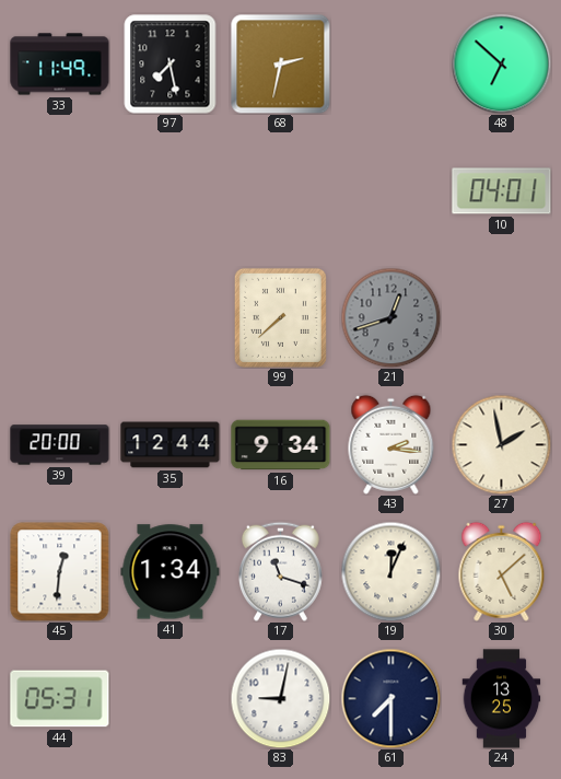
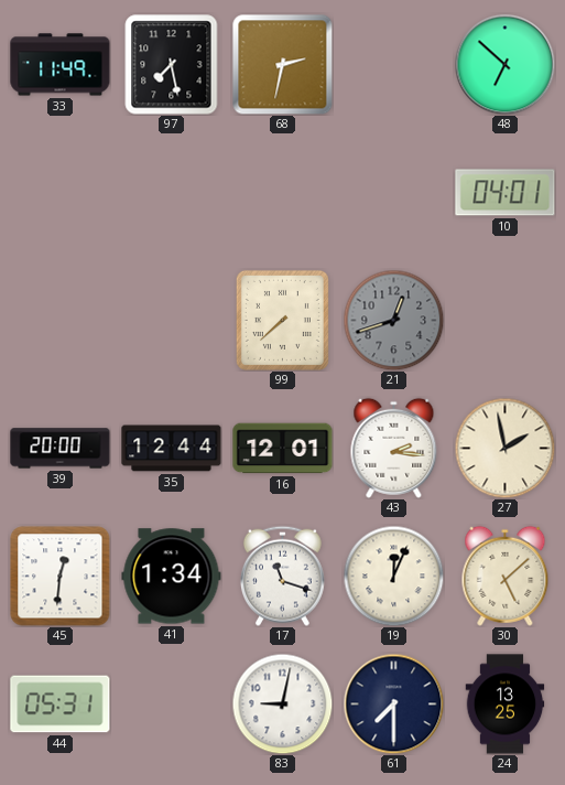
16: 9:34 -> 12:01 (283, 449)
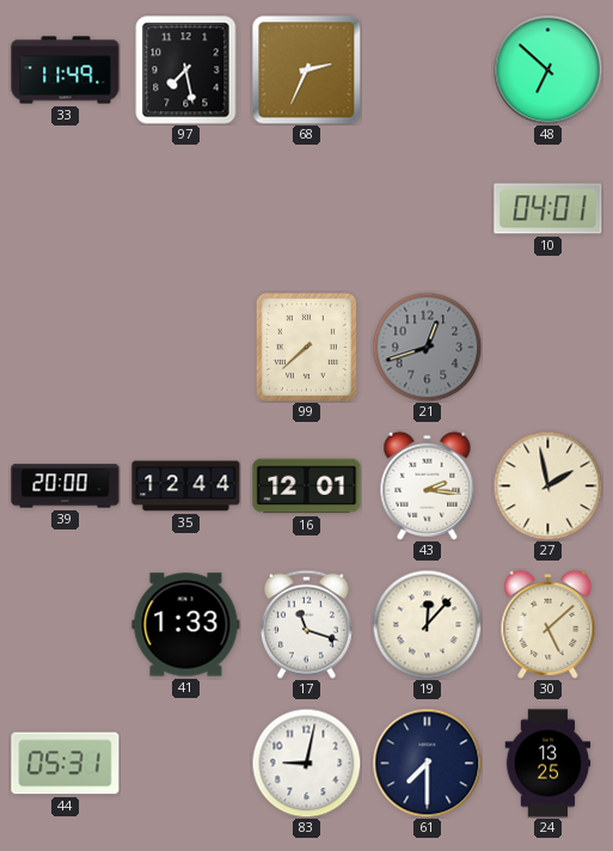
68: 2:32 -> 2:34 (306, 69)
45: 12:31 -> none (61, 577)
41: 1:34 -> 1:33 (186, 625)
19: 12:04 -> 12:07 (427, 624)
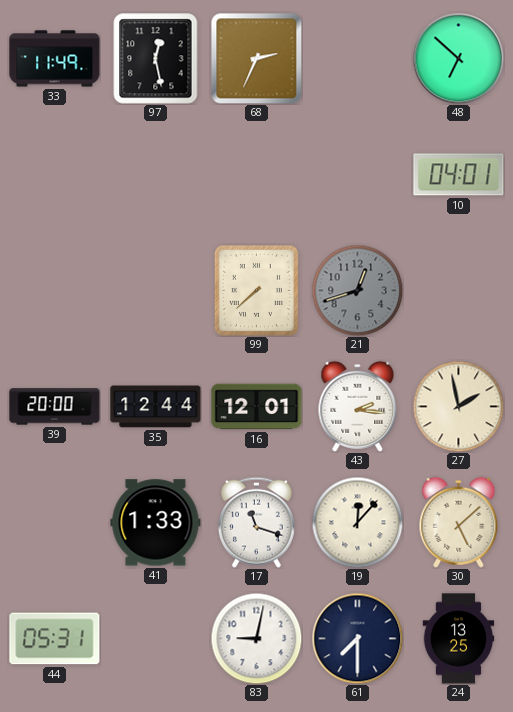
97: 7:28 -> 12:28 (156, 59)
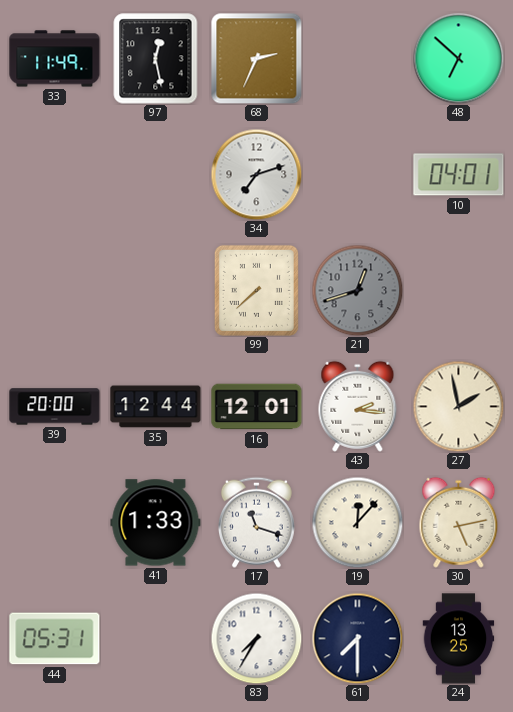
34: none -> 7:12 (256, 174)
30: 5:08 -> 5:13 (459, 522)
83: 9:02 -> 7:35 (256, 638)
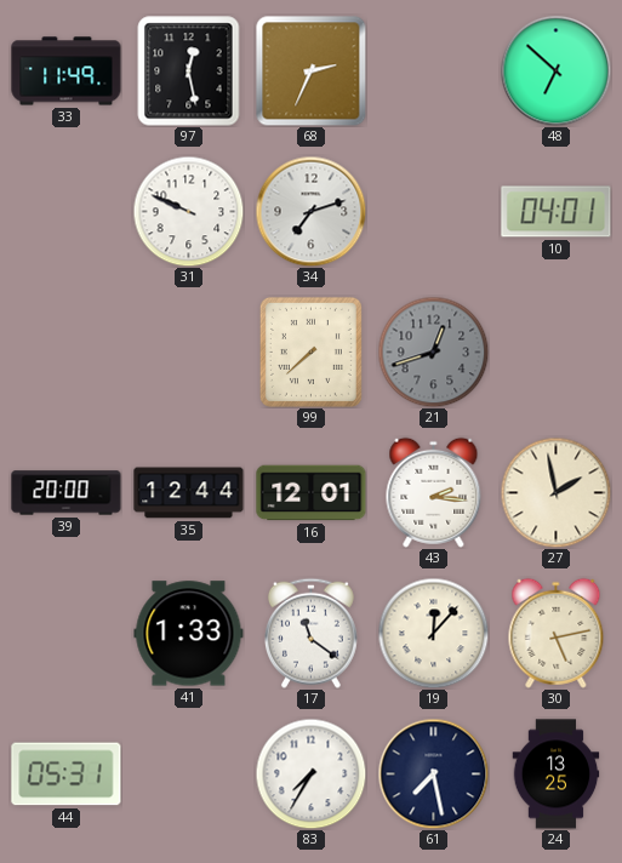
31: none -> 9:49 (188, 211)
17: 11:18 -> 11:21 (310, 633)
61: 7:30 -> 7:28 (433, 773)
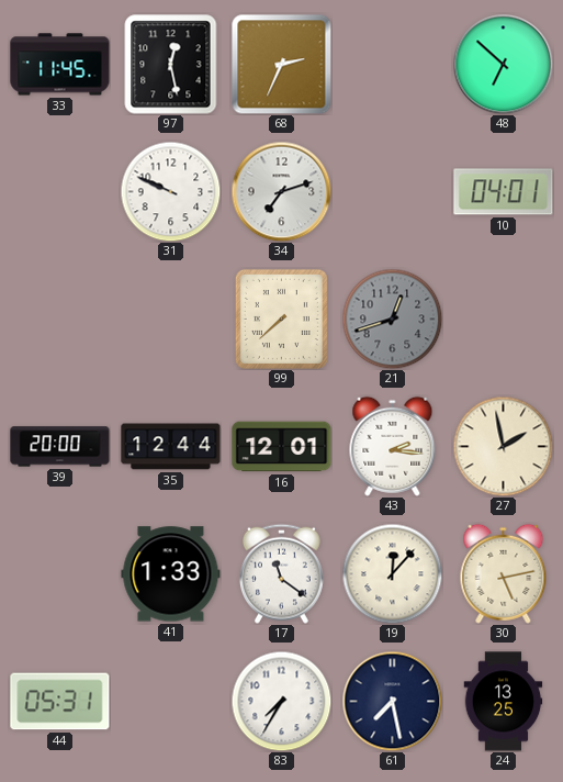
33: 11:49 -> 11:45 (60, 65)
